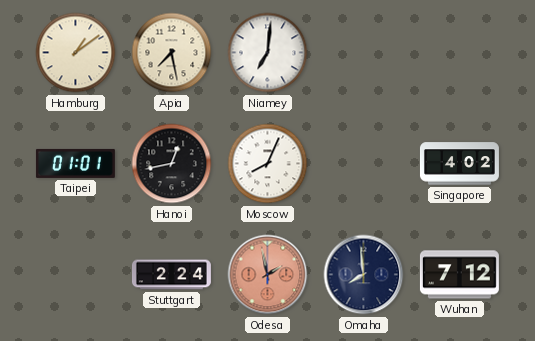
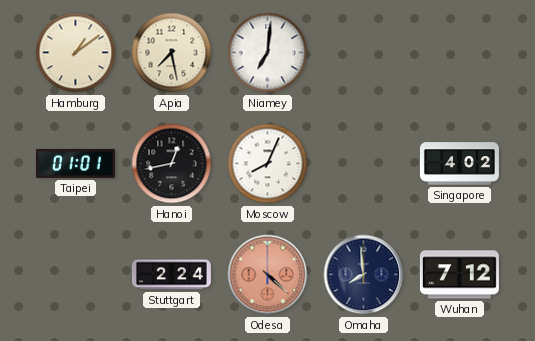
Odesa: 1:58 -> 4:22 (268, 275)
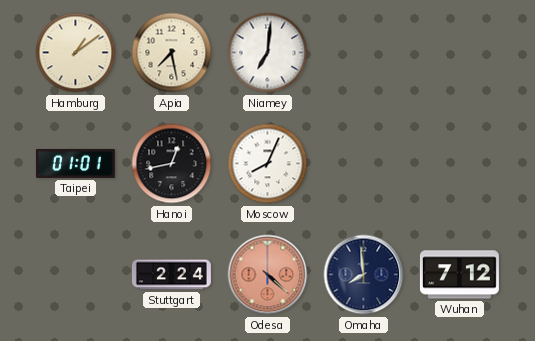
Singapore: 4:02 -> none (459, 164)
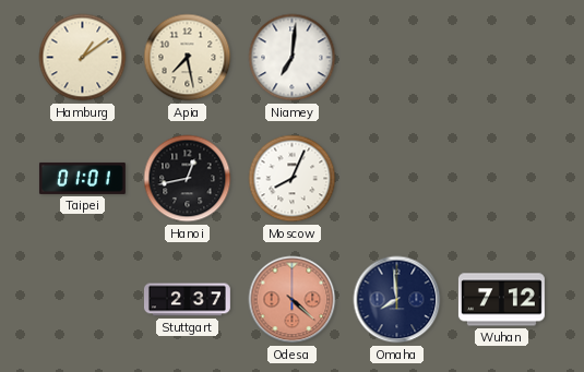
Stuttgart: 2:24 -> 2:37 (187, 300)
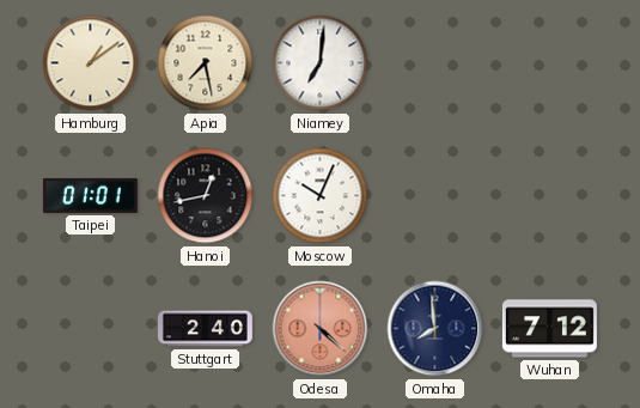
Moscow: 8:04 -> 10:04 (321, 196)
Stuttgart: 2:37 -> 2:40 (205, 329)
